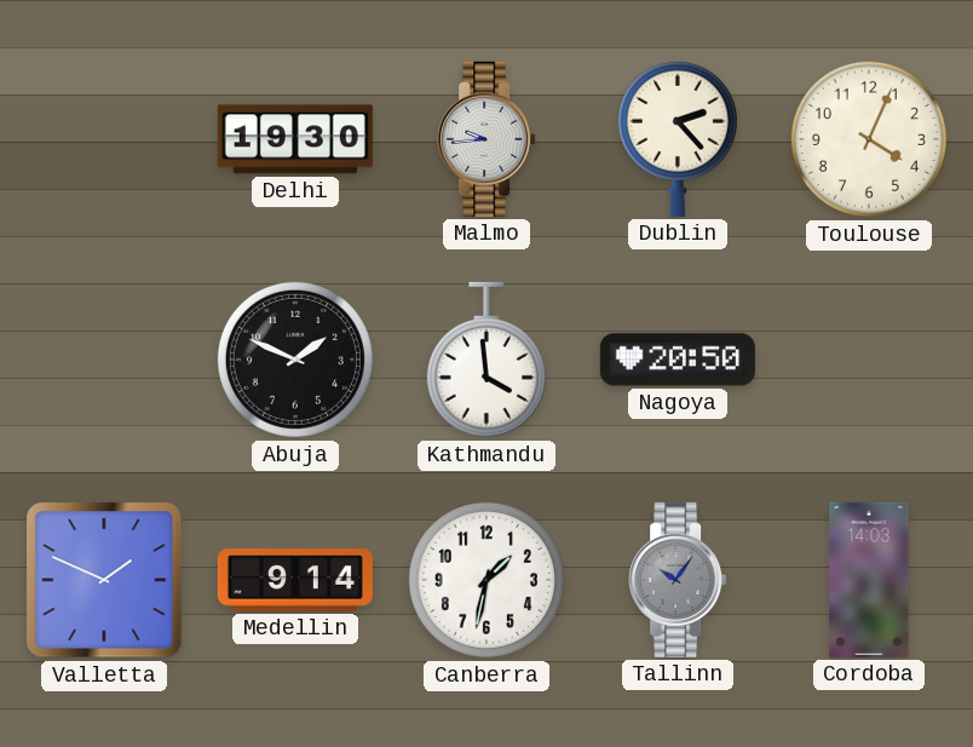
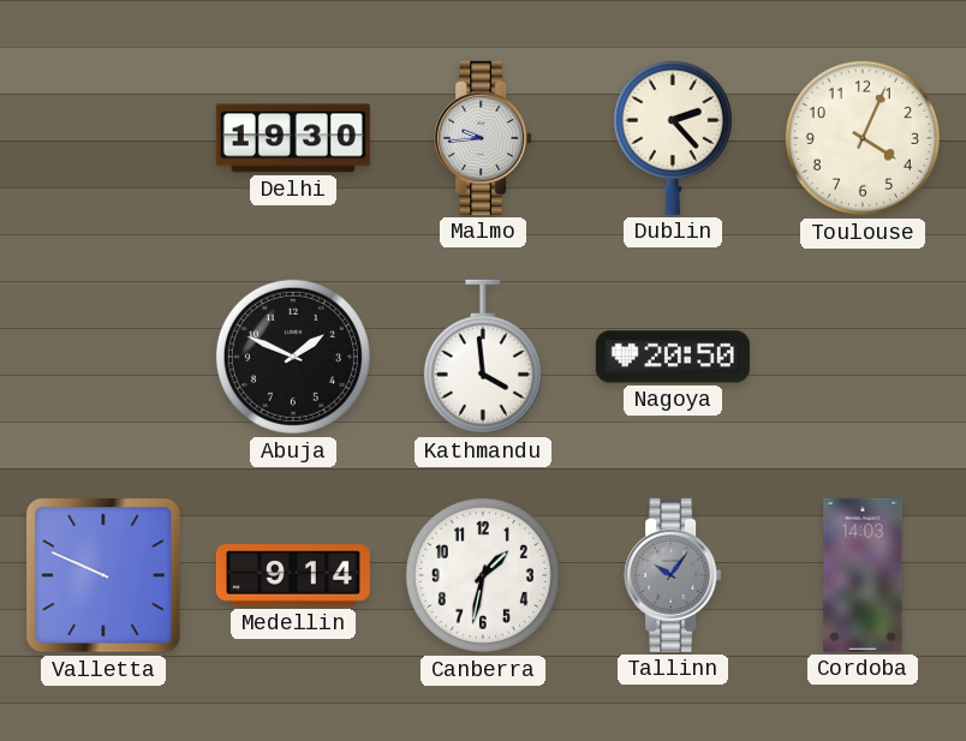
Valletta: 1:49 -> 9:49 (103, 575)
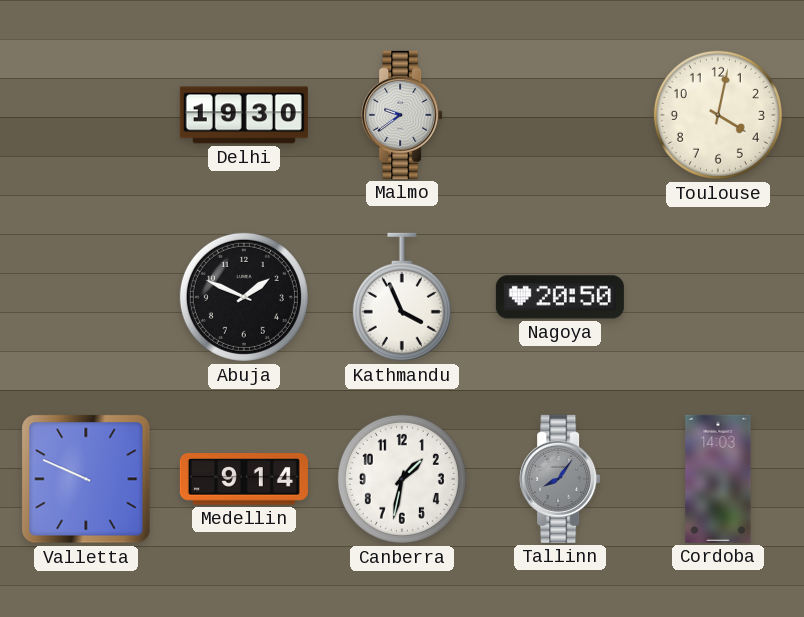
Malmo: 9:44 -> 9:39 (402, 115)
Dublin: 2:23 -> none (673, 137)
Toulouse: 4:04 -> 4:02 (718, 115)
Kathmandu: 3:59 -> 3:56 (402, 297)
Tallinn: 10:06 -> 8:06 (560, 479)
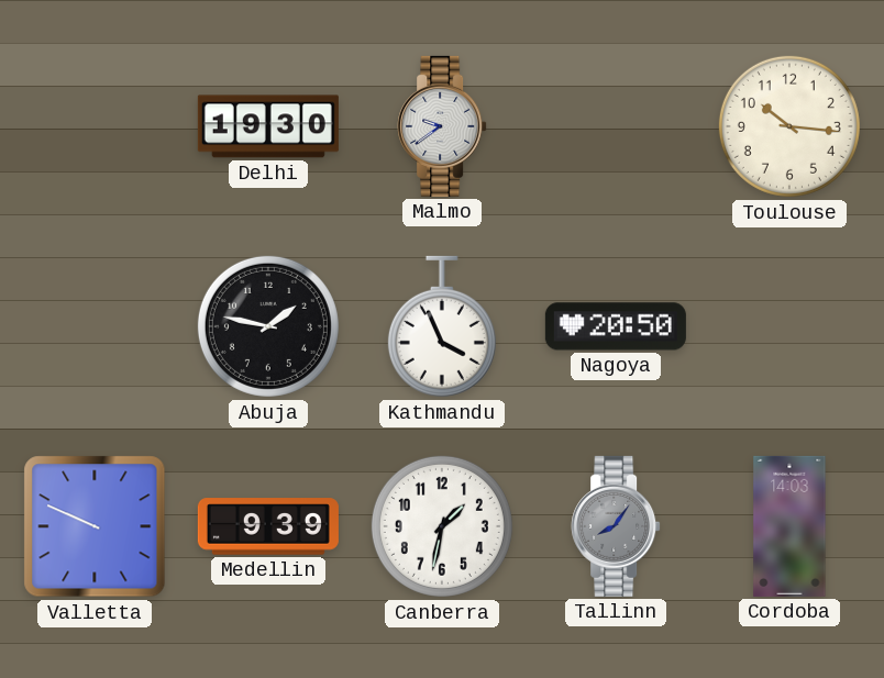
Toulouse: 4:02 -> 10:16 (789, 126)
Abuja: 1:49 -> 1:47 (268, 326)
Medellin: 9:14 -> 9:39 (268, 526)
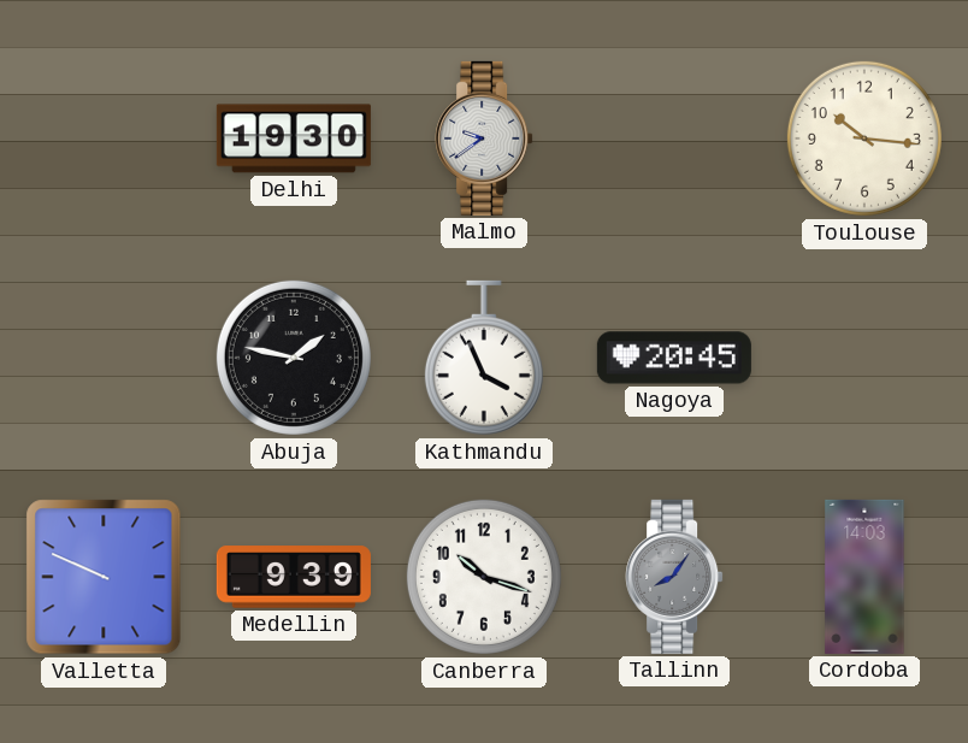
Nagoya: 20:50 -> 20:45 (674, 358)
Canberra: 1:32 -> 10:18 (484, 577)
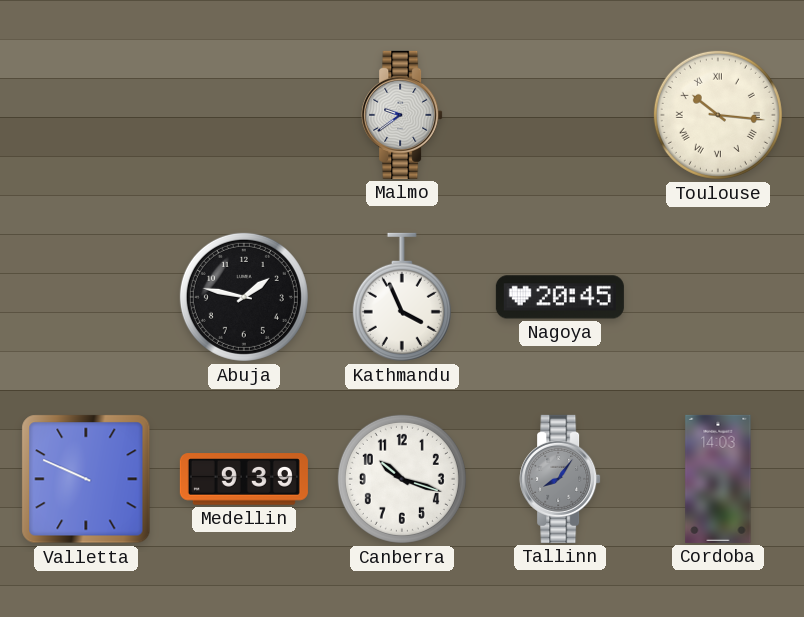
Delhi: 19:30 -> none (294, 138)
Toulouse numerals: Arabic -> Roman (718, 115)
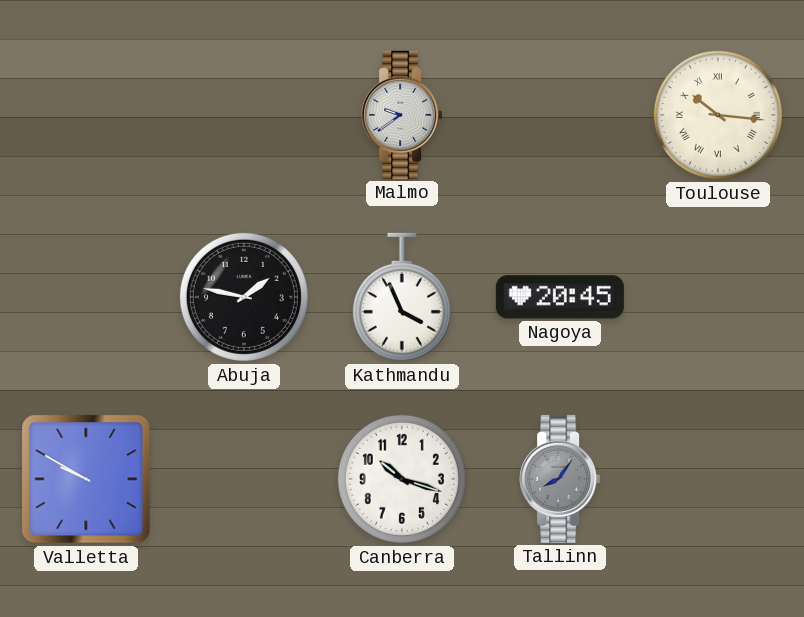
Valletta: 9:49 -> 9:50 (86, 479)
Medellin: 9:39 -> none (244, 479)
Cordoba: 14:03 -> none (718, 479)
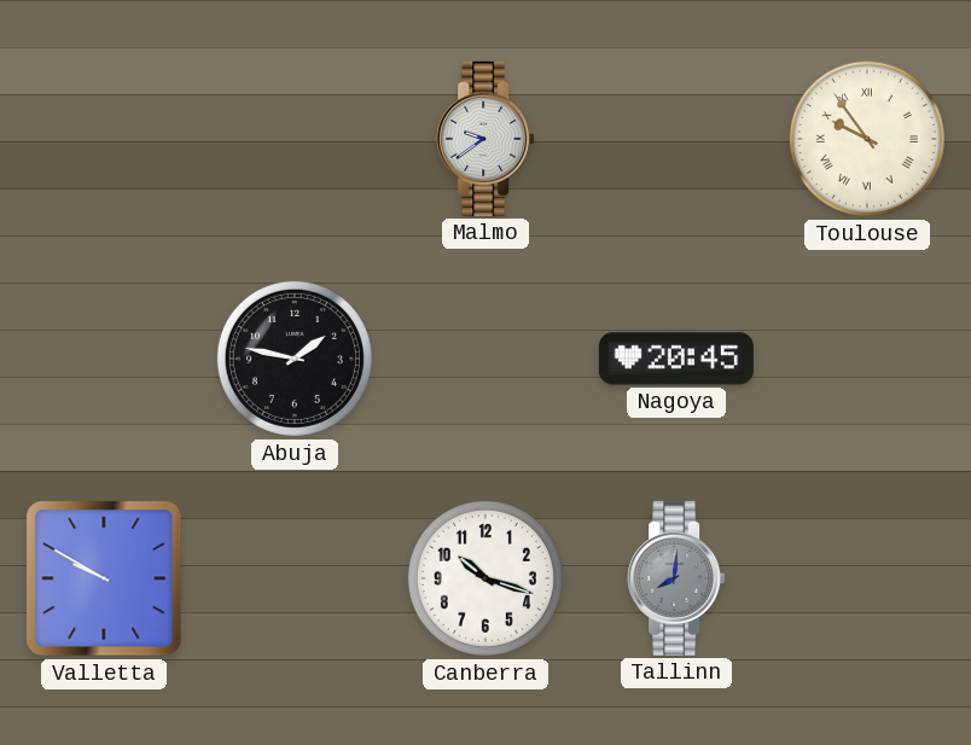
Toulouse: 10:16 -> 9:54 (867, 139)
Kathmandu: 3:56 -> none (402, 297)
Tallinn: 8:06 -> 8:01 (676, 578)
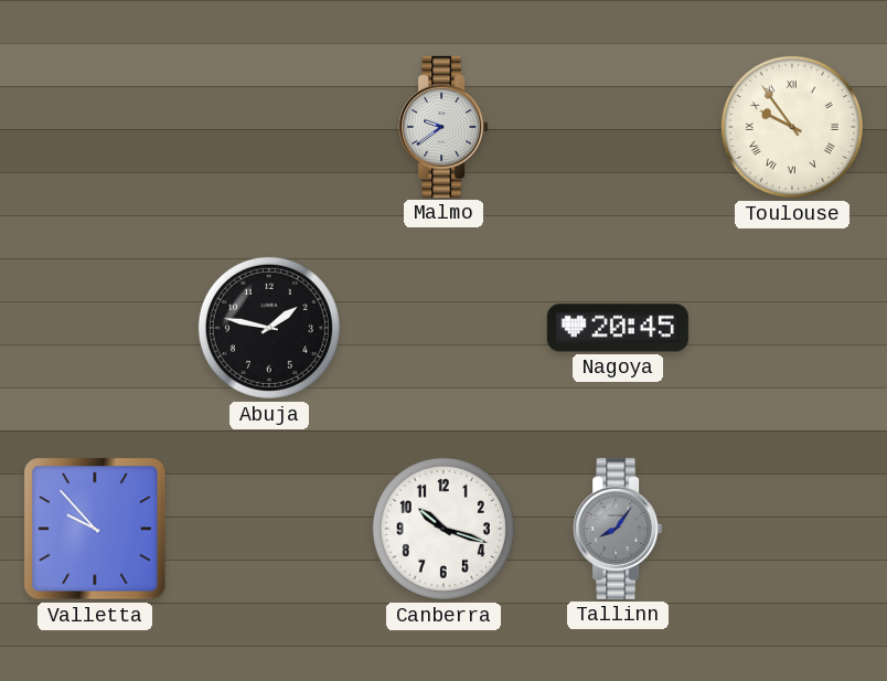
Valletta: 9:50 -> 9:53 (95, 529)
Tallinn: 8:01 -> 8:06 (618, 529)
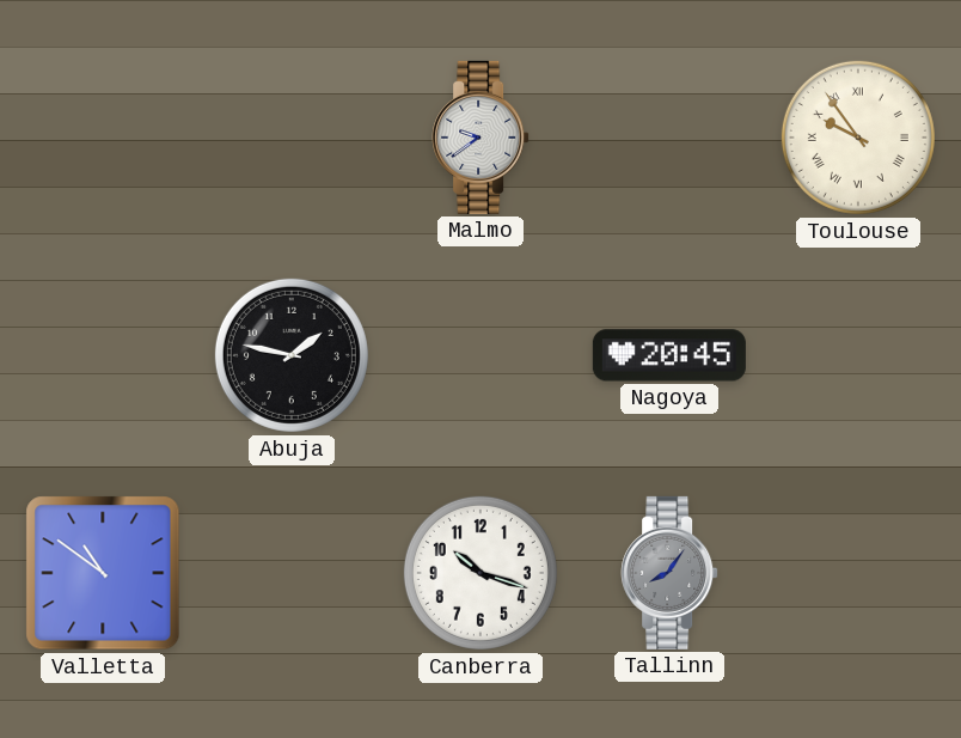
Valletta: 9:53 -> 10:51 (103, 573)
